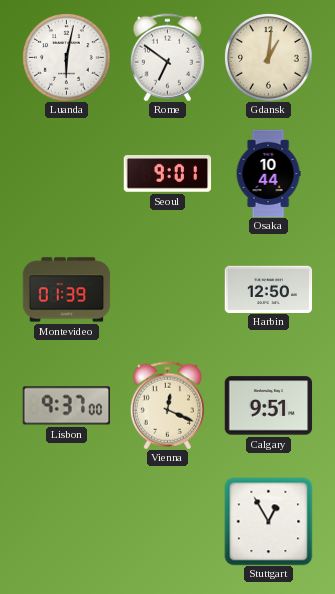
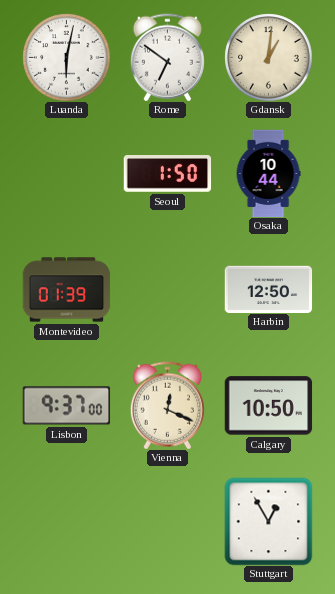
Seoul: 9:01 -> 1:50 (167, 174)
Calgary: 9:51 -> 10:50 (268, 406)
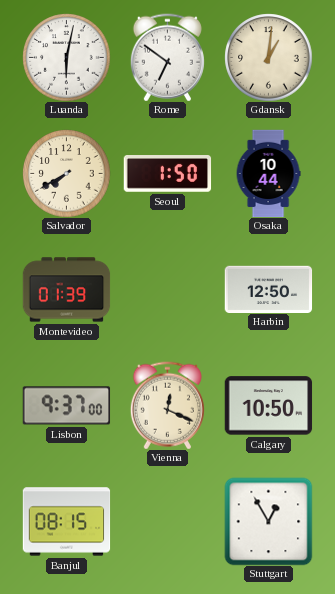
Salvador: none -> 7:40 (66, 173)
Banjul: none -> 08:15 (66, 522)
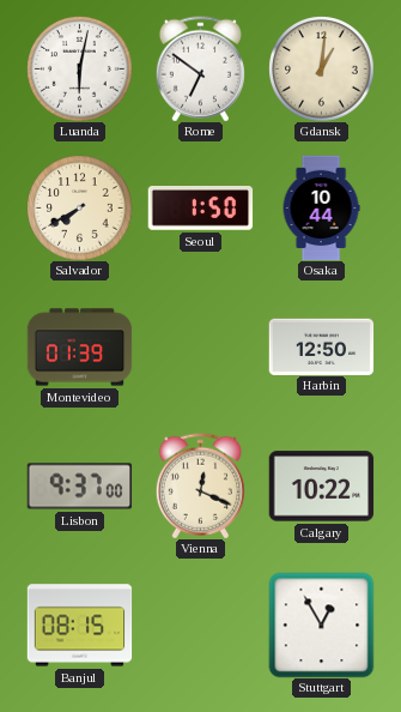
Calgary: 10:50 -> 10:22 (321, 487)
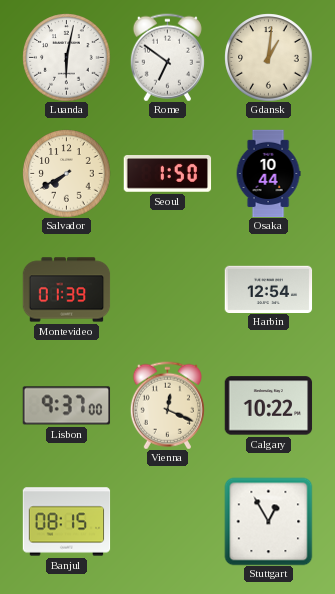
Harbin: 12:50 -> 12:54 (268, 289)
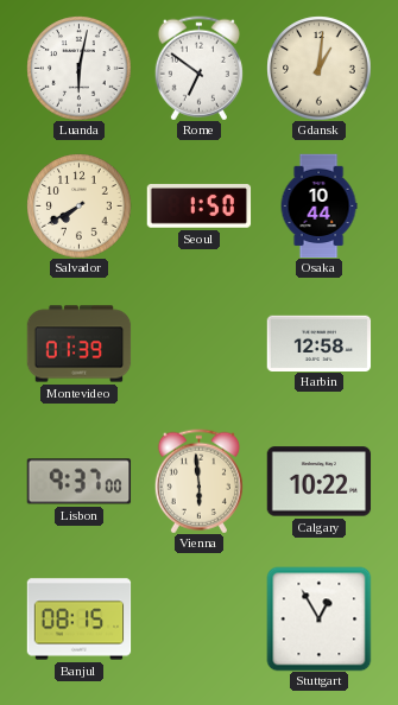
Harbin: 12:54 -> 12:58 (318, 343)
Vienna: 12:19 -> 5:59 (198, 481)
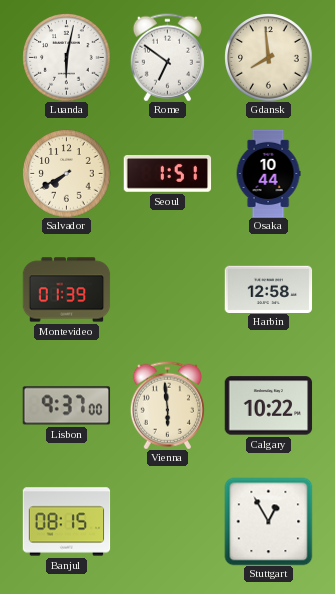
Gdansk: 1:01 -> 7:59 (268, 57)
Seoul: 1:50 -> 1:51 (167, 174)
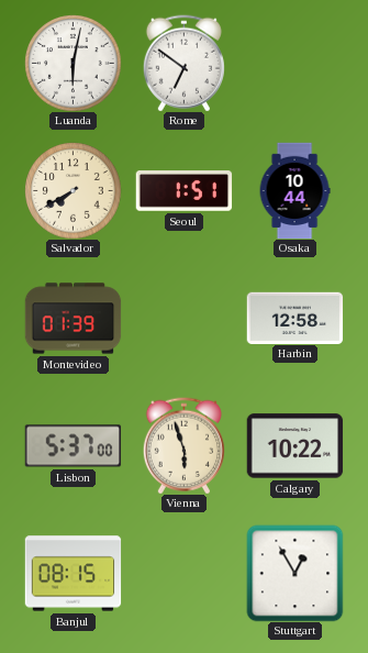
Gdansk: 7:59 -> none (268, 57)
Lisbon: 9:37 -> 5:37 (73, 446)
Vienna: 5:59 -> 5:57 (183, 445)
